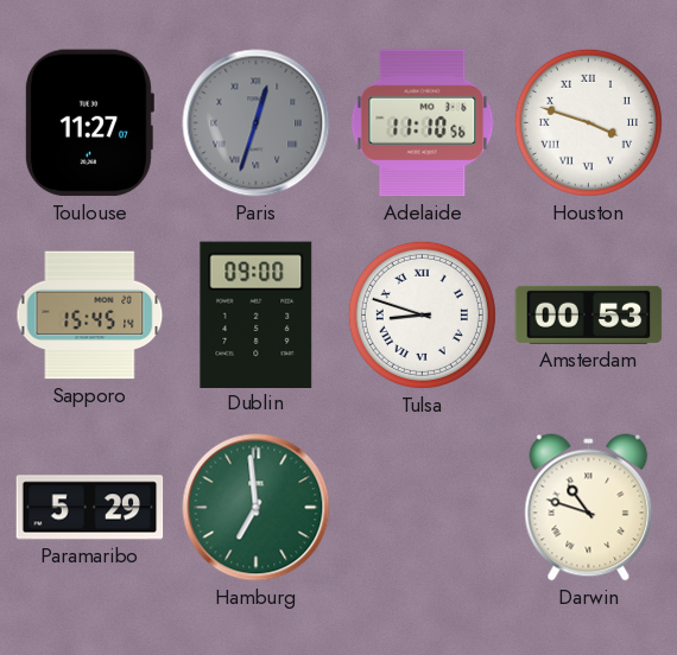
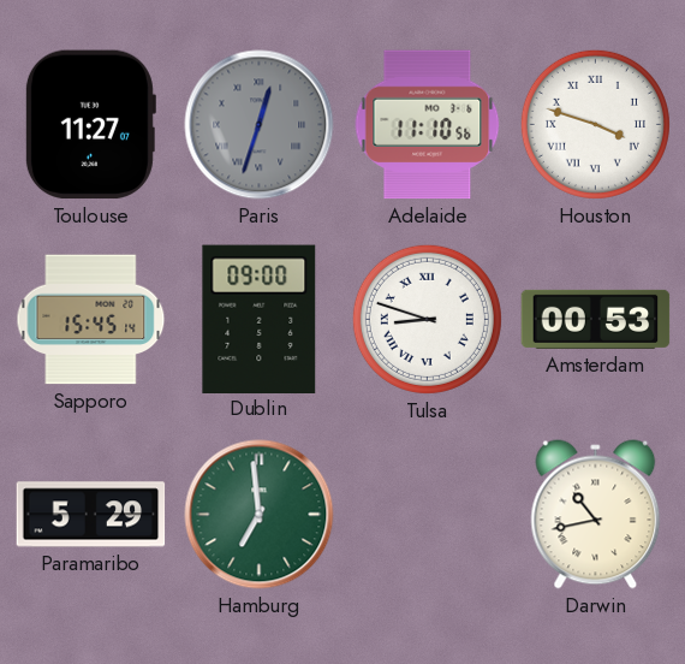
Darwin: 10:48 -> 10:43 (596, 515)
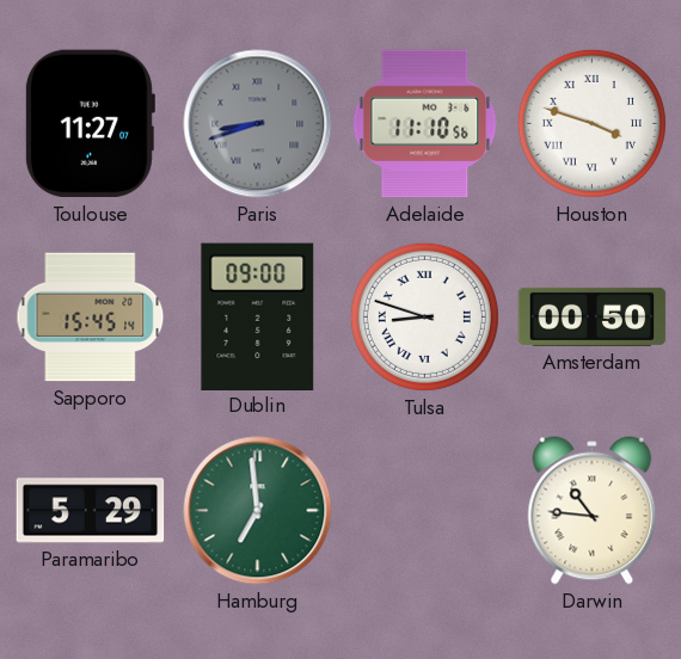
Paris: 12:33 -> 8:42 (258, 124)
Amsterdam: 00:53 -> 00:50 (593, 316)
Darwin: 10:43 -> 10:46 (593, 511)
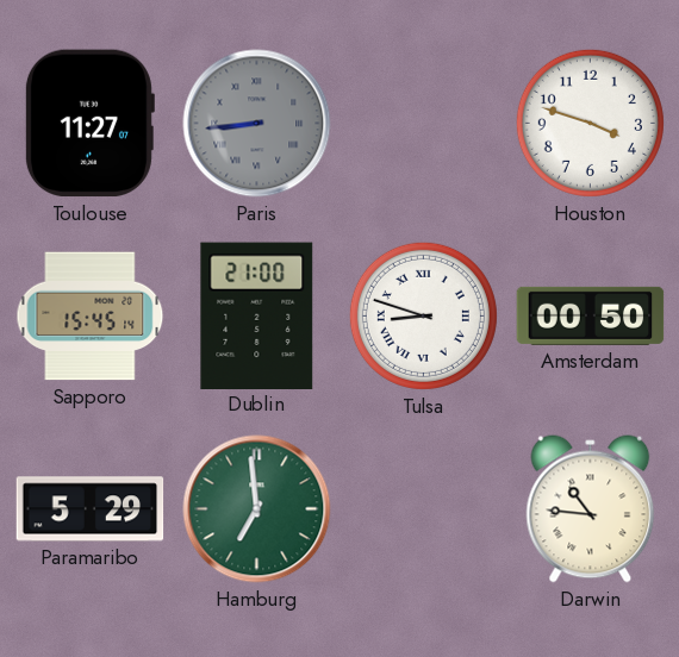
Paris: 8:42 -> 8:44 (257, 124)
Adelaide: 11:10 -> none (425, 124)
Houston numerals: Roman -> Arabic (590, 123)
Dublin: 09:00 -> 21:00 (257, 315)
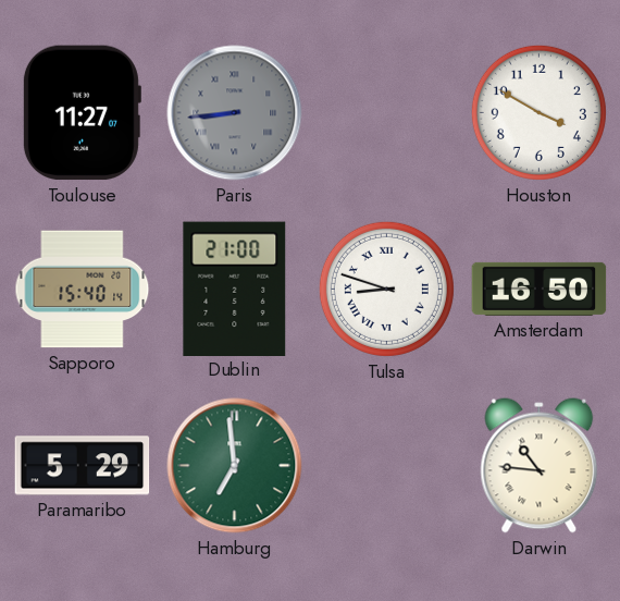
Houston: 3:48 -> 3:50 (538, 112)
Sapporo: 15:45 -> 15:40 (83, 290)
Amsterdam: 00:50 -> 16:50 (540, 289)
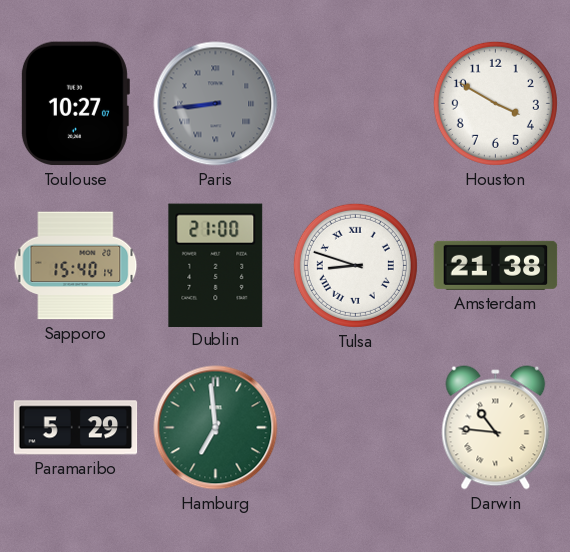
Toulouse: 11:27 -> 10:27 (75, 104)
Amsterdam: 16:50 -> 21:38 (496, 265)
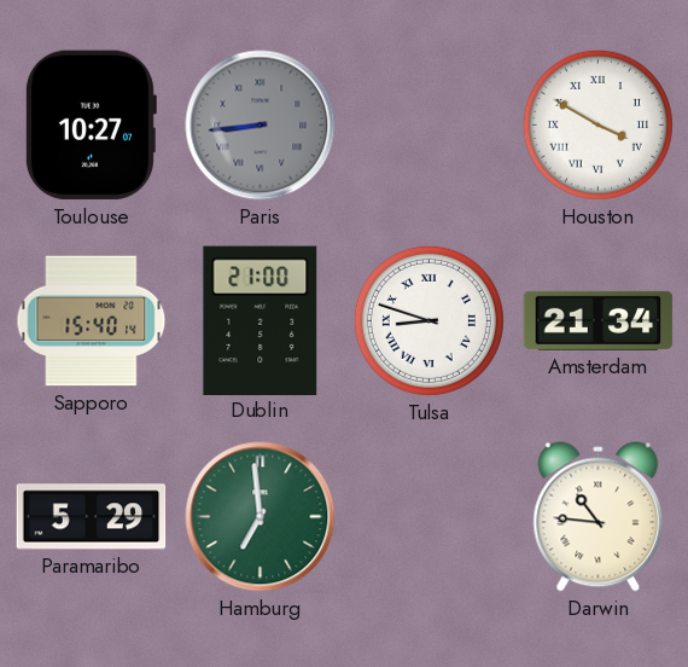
Houston numerals: Arabic -> Roman (597, 124)
Amsterdam: 21:38 -> 21:34 (599, 320)
